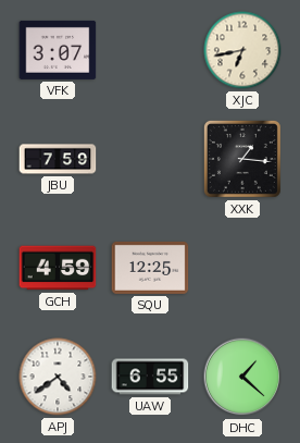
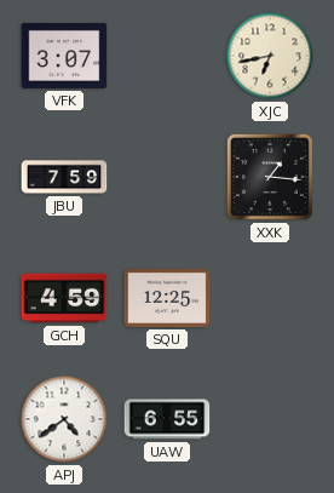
DHC: 1:22 -> none (242, 377)
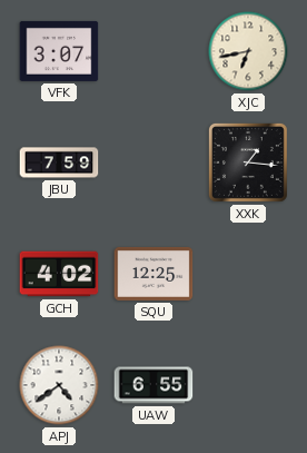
GCH: 4:59 -> 4:02 (59, 274)
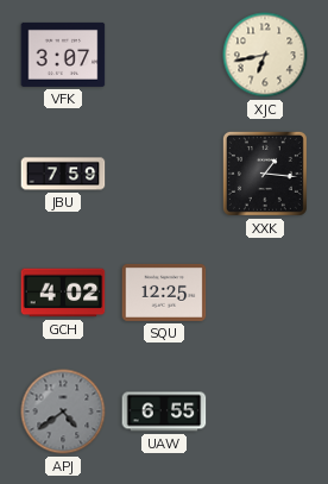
APJ dial: white -> grey (63, 411)
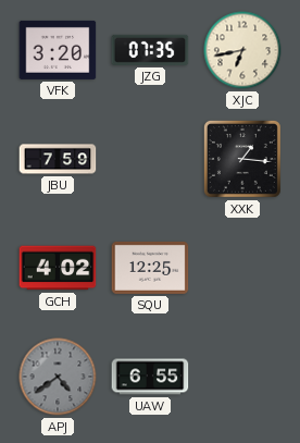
VFK: 3:07 -> 3:20 (58, 50)
JZG: none -> 07:35 (150, 50)
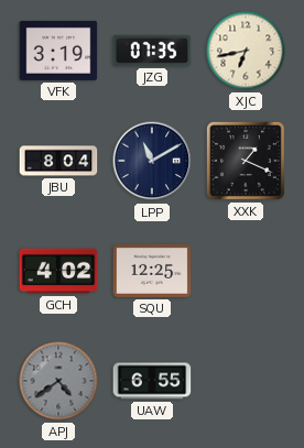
VFK: 3:20 -> 3:19 (58, 51)
JBU: 7:59 -> 8:04 (58, 161)
LPP: none -> 11:10 (152, 161)
XXK: 1:16 -> 1:19 (246, 161)
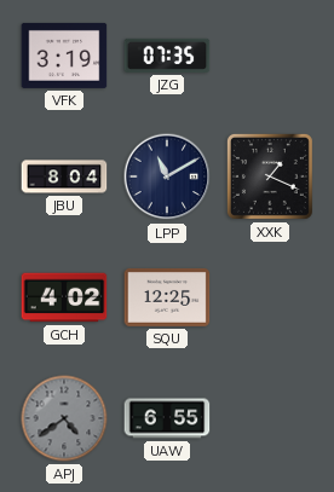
XJC: 6:43 -> none (246, 51)
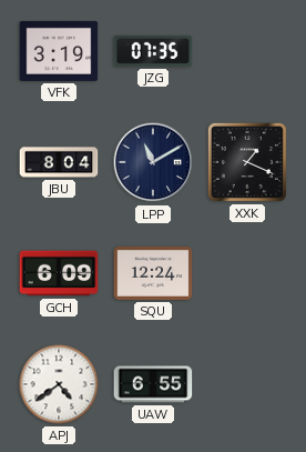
GCH: 4:02 -> 6:09 (59, 273)
SQU: 12:25 -> 12:24 (153, 273)
APJ dial: grey -> white (59, 384)
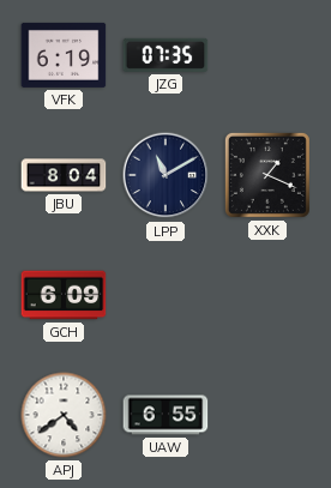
VFK: 3:19 -> 6:19 (64, 55)
SQU: 12:24 -> none (153, 273)
